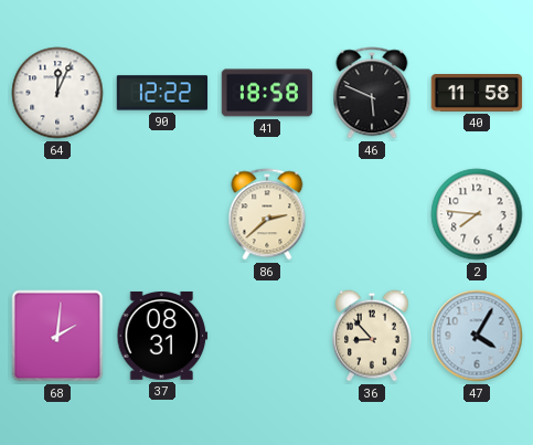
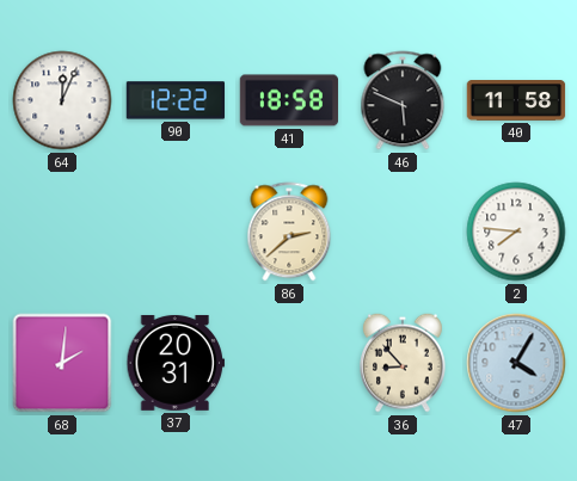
37: 08:31 -> 20:31 (176, 363)
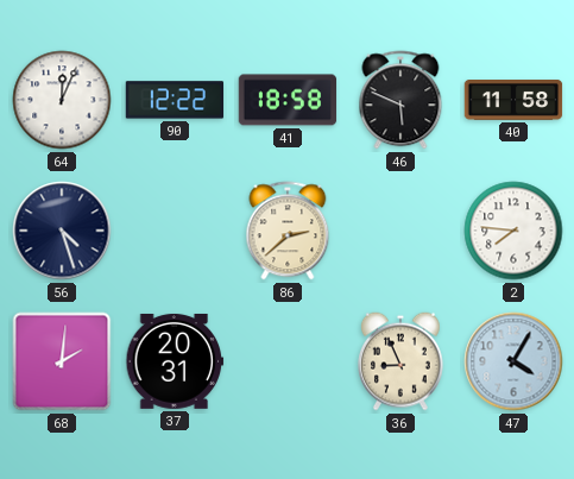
56: none -> 4:27 (62, 231)
36: 8:53 -> 8:56 (402, 361)
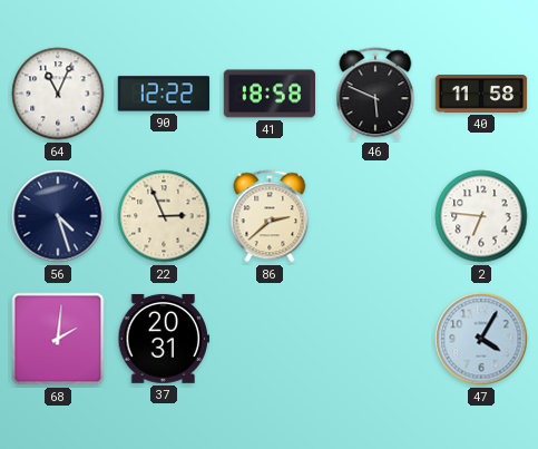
64: 12:04 -> 11:04 (58, 94)
22: none -> 2:56 (164, 216)
2: 7:46 -> 6:46 (481, 216)
36: 8:56 -> none (402, 361)
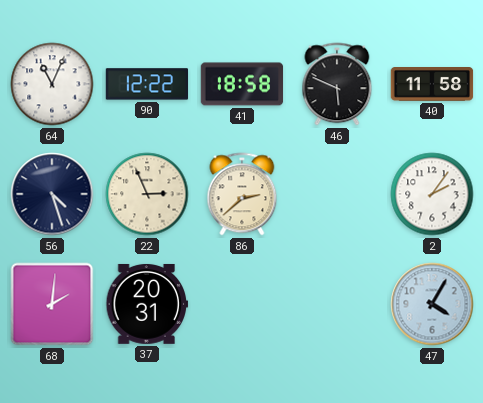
2: 6:46 -> 2:06 (432, 194)
